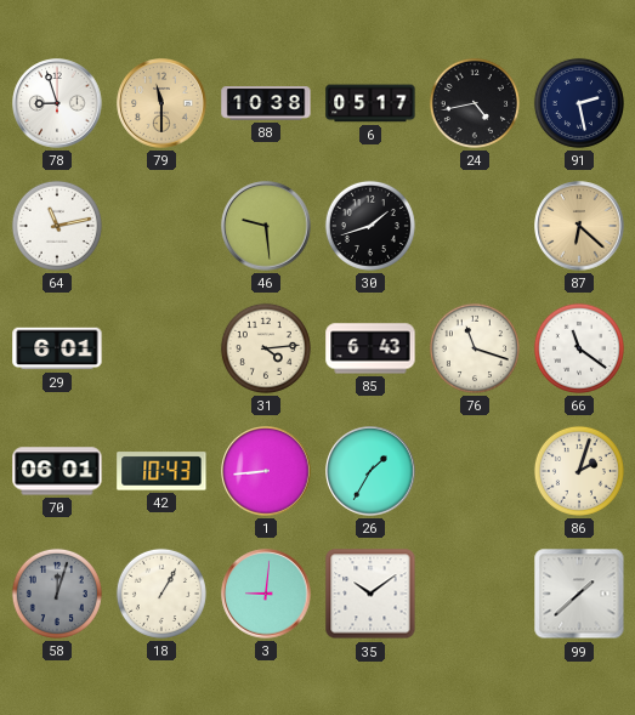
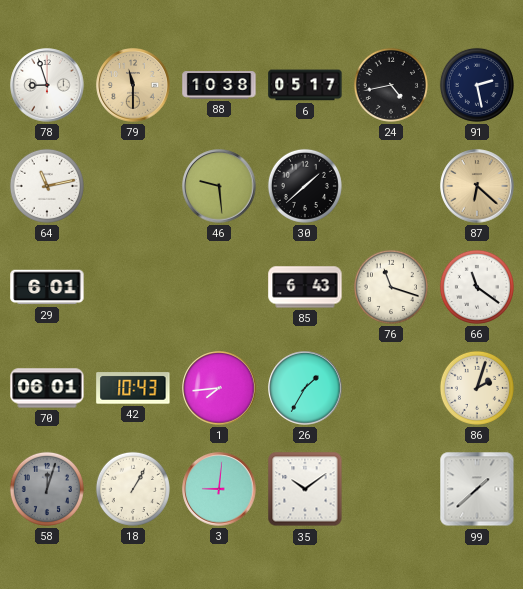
30: 1:42 -> 1:38 (305, 186)
31: 4:14 -> none (266, 348)
1: 8:44 -> 7:44 (219, 388)
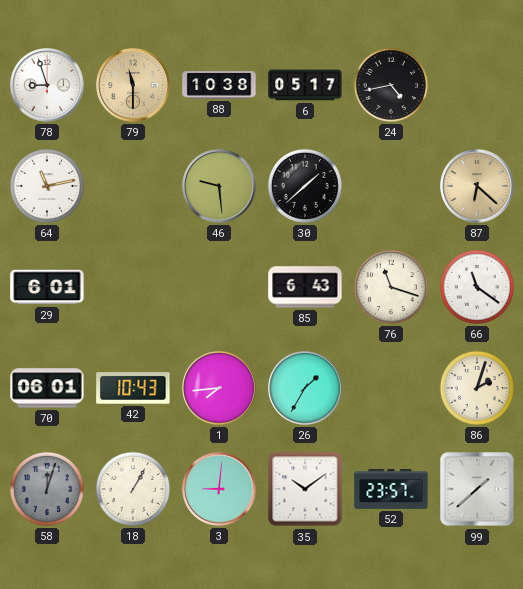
91: 2:28 -> none (477, 85)
52: none -> 23:57 (391, 489)
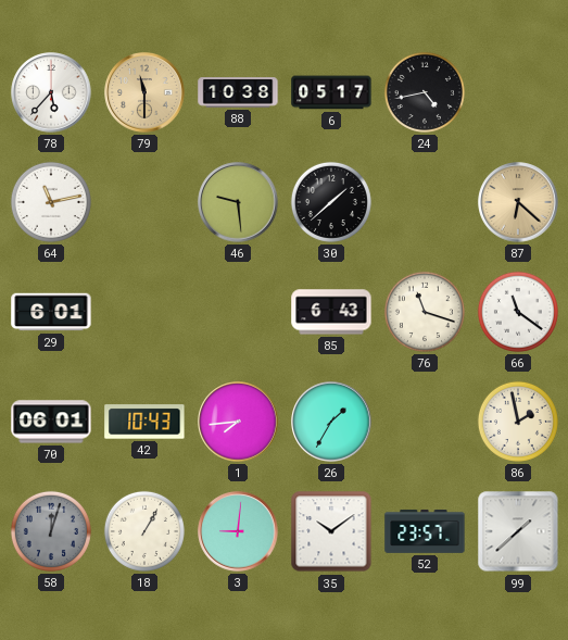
78: 8:57 -> 5:37 (51, 92)
86: 2:03 -> 1:58 (518, 422)
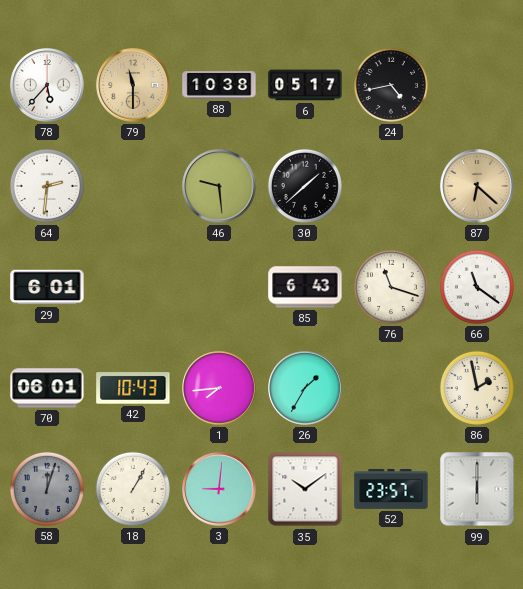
64: 11:13 -> 2:31 (47, 186)
99: 1:38 -> 6:00 (477, 489)
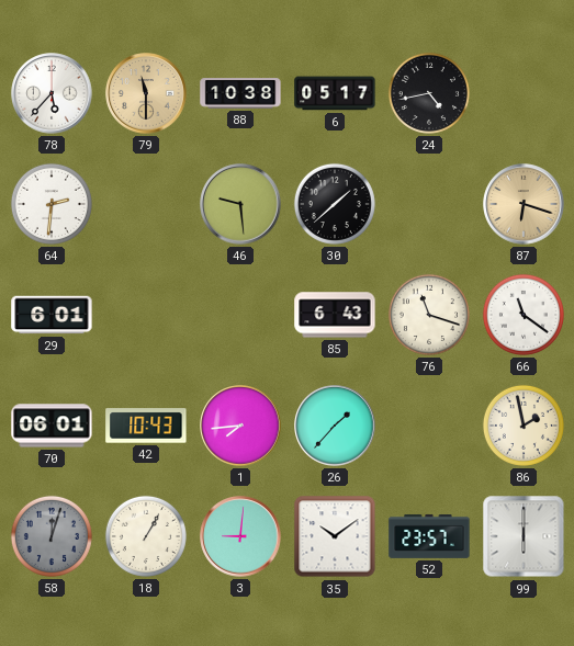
87: 6:22 -> 6:18 (524, 204)
26: 1:35 -> 1:37 (335, 426)
